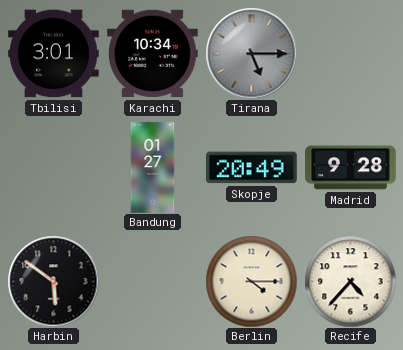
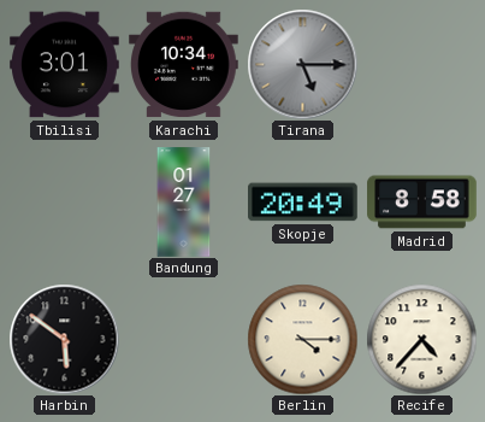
Madrid: 9:28 -> 8:58 (422, 203)
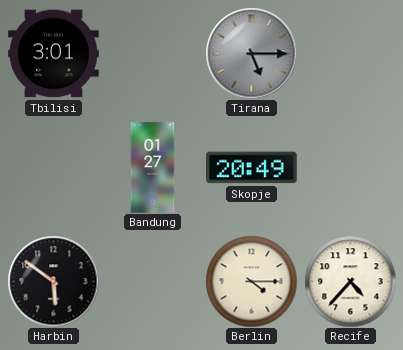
Karachi: 10:34 -> none (184, 65)
Madrid: 8:58 -> none (422, 203)
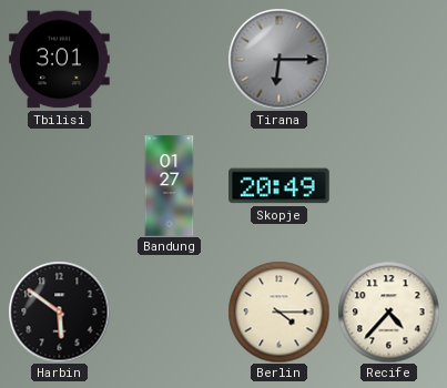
Tirana: 5:15 -> 6:15 (278, 59)
